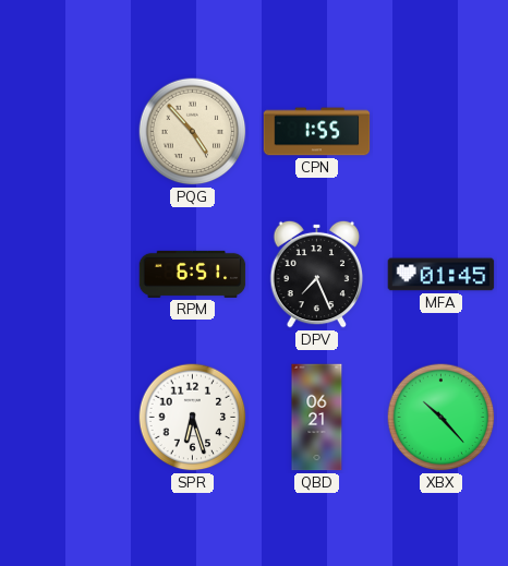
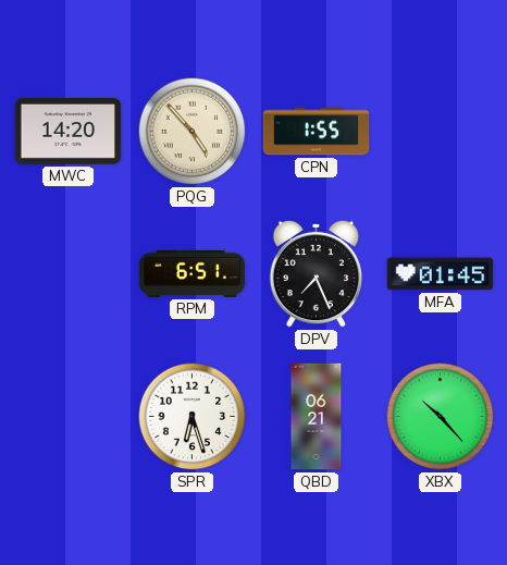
MWC: none -> 14:20 (69, 131)
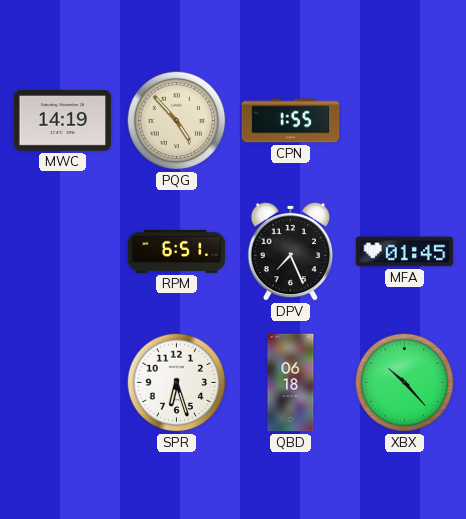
MWC: 14:20 -> 14:19 (63, 120)
QBD: 06:21 -> 06:18 (291, 383)
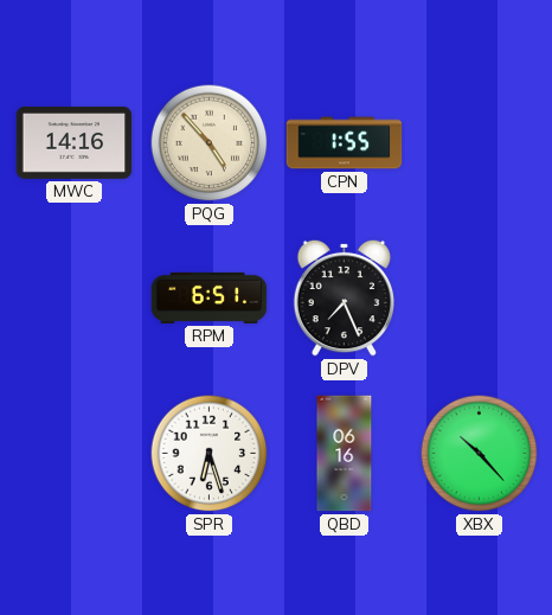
MWC: 14:19 -> 14:16 (75, 142)
MFA: 01:45 -> none (405, 252)
QBD: 06:18 -> 06:16 (345, 454)
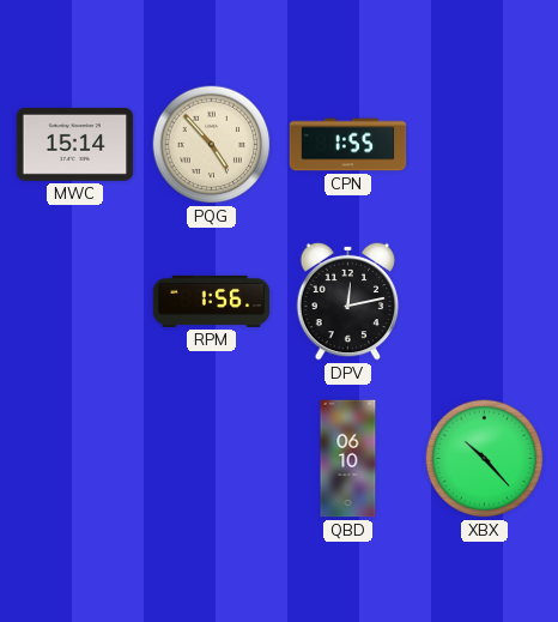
MWC: 14:16 -> 15:14 (75, 144)
RPM: 6:51 -> 1:56 (212, 301)
DPV: 7:26 -> 12:13 (348, 301)
SPR: 6:27 -> none (210, 454)
QBD: 06:16 -> 06:10 (348, 459)
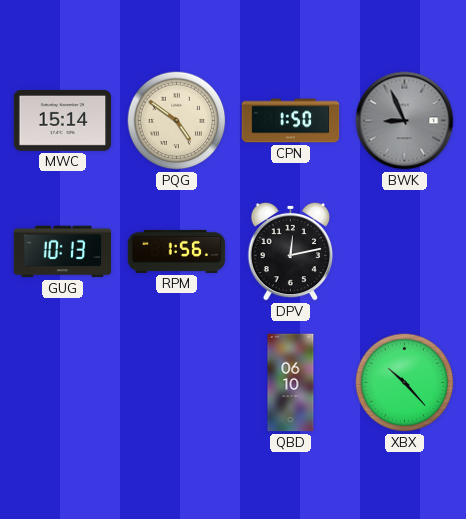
PQG: 4:53 -> 4:51 (177, 121)
CPN: 1:55 -> 1:50 (291, 121)
BWK: none -> 8:56 (405, 121)
GUG: none -> 10:13 (63, 252)
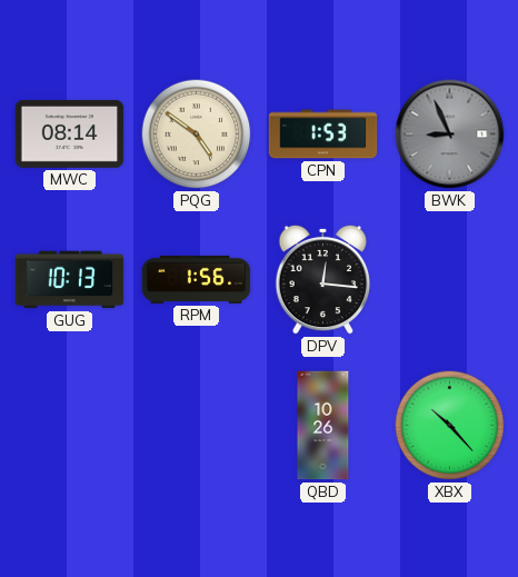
MWC: 15:14 -> 08:14 (70, 133)
CPN: 1:50 -> 1:53 (323, 135)
DPV: 12:13 -> 12:16 (323, 279)
QBD: 06:10 -> 10:26 (323, 426)
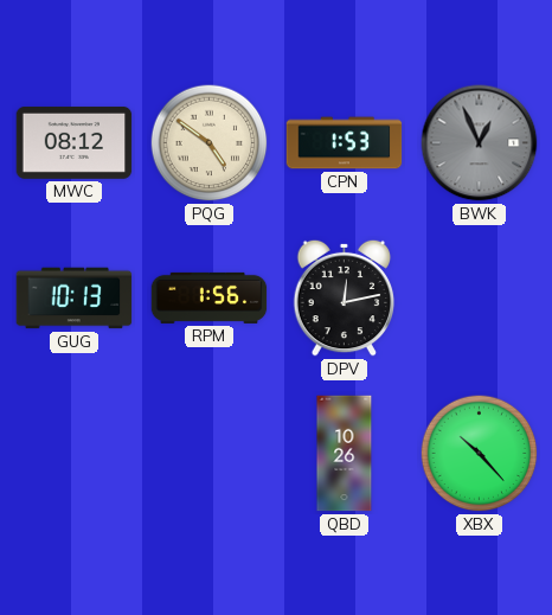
MWC: 08:14 -> 08:12 (75, 142)
BWK: 8:56 -> 12:56 (480, 143)
DPV: 12:16 -> 12:13 (345, 297)
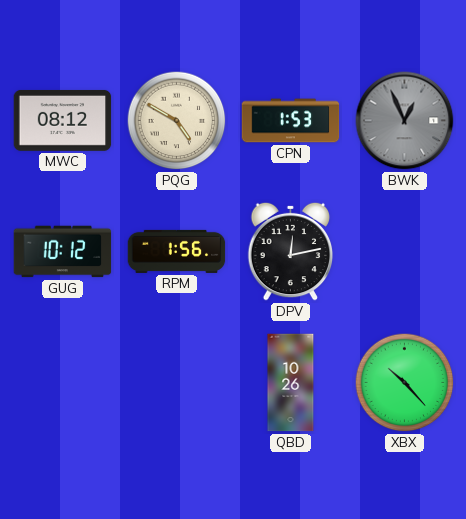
PQG: 4:51 -> 4:50 (177, 121)
GUG: 10:13 -> 10:12 (63, 252)
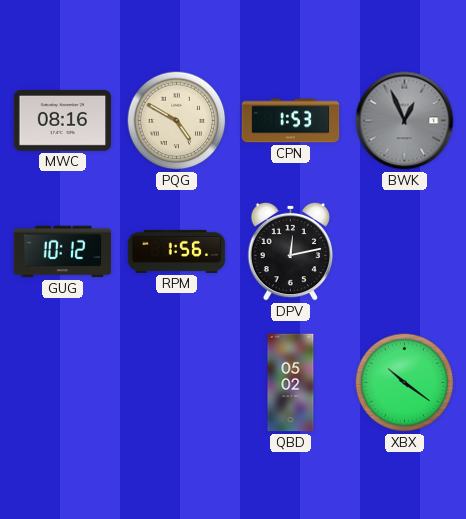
MWC: 08:12 -> 08:16 (63, 120)
QBD: 10:26 -> 05:02 (291, 383)
XBX: 10:23 -> 10:21 (405, 383)
